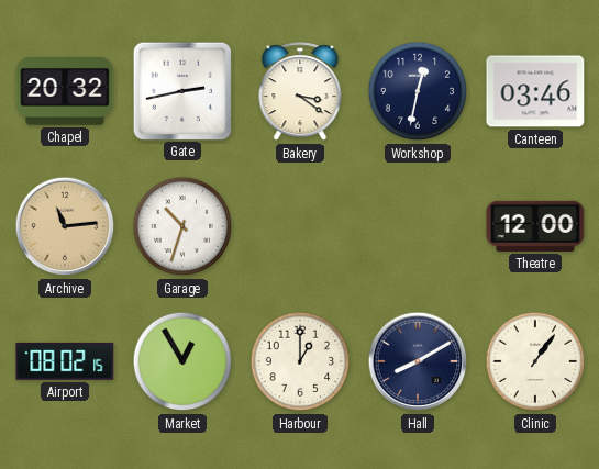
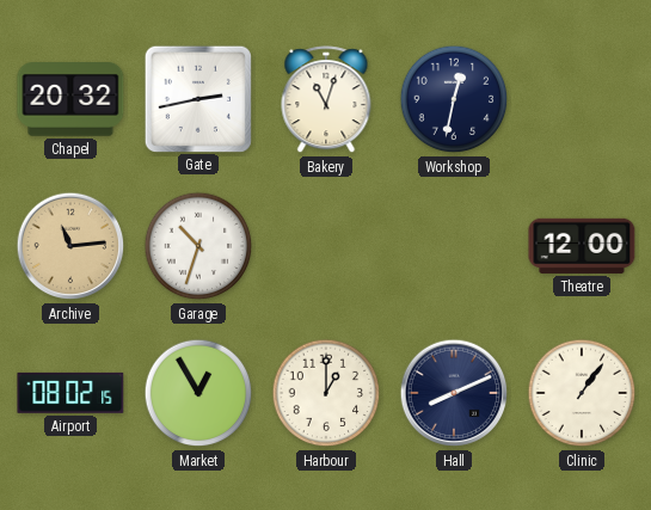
Bakery: 3:21 -> 11:03 (326, 100)
Canteen: 03:46 -> none (535, 91)
Hall: 8:10 -> 8:11 (454, 393)
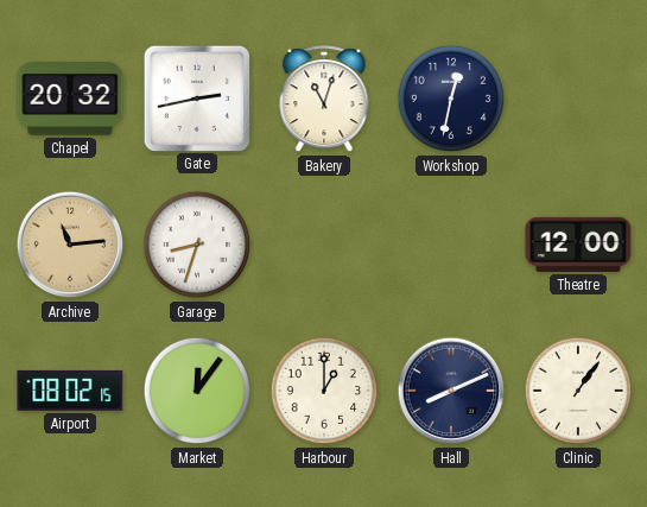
Garage: 10:33 -> 8:33 (197, 245)
Market: 12:55 -> 12:06 (197, 391)
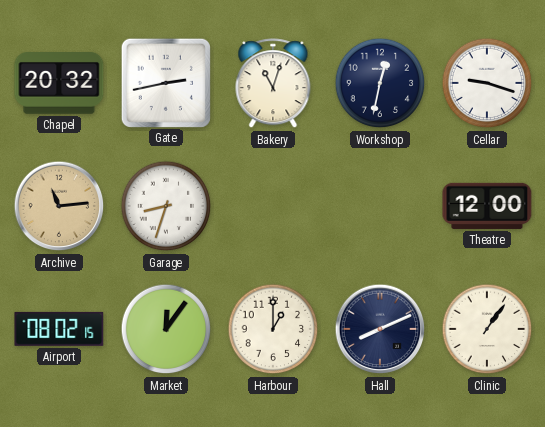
Cellar: none -> 9:18 (487, 83)
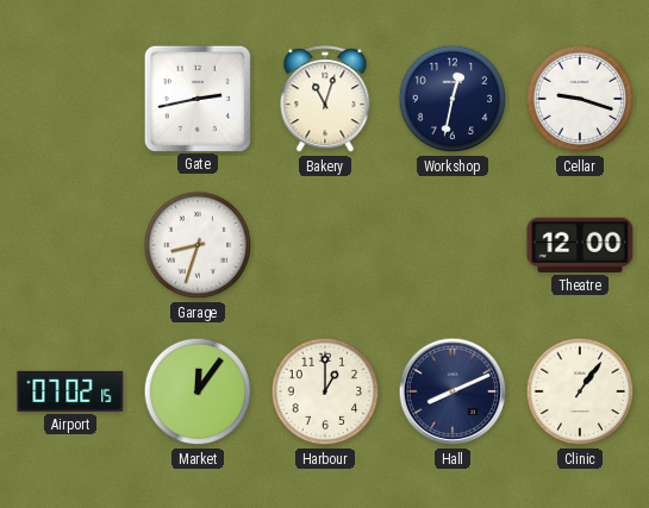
Chapel: 20:32 -> none (59, 84)
Archive: 11:14 -> none (59, 206)
Airport: 08:02 -> 07:02 (70, 391)
